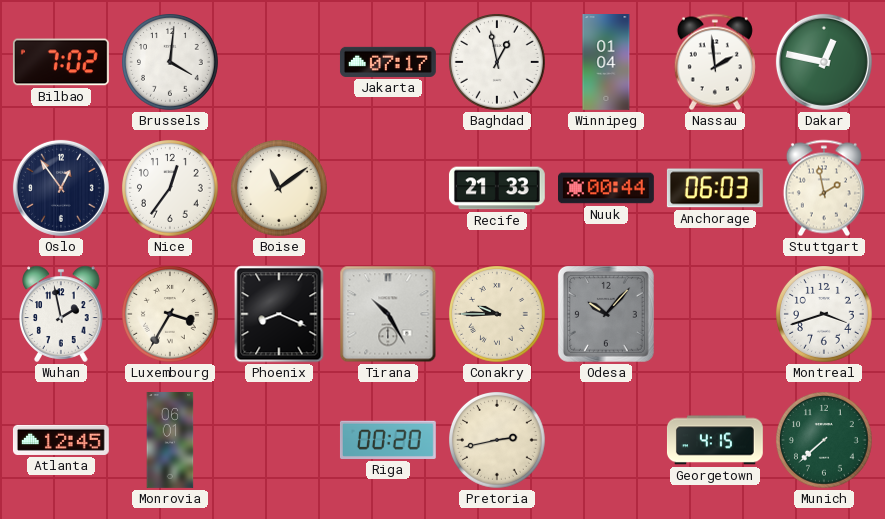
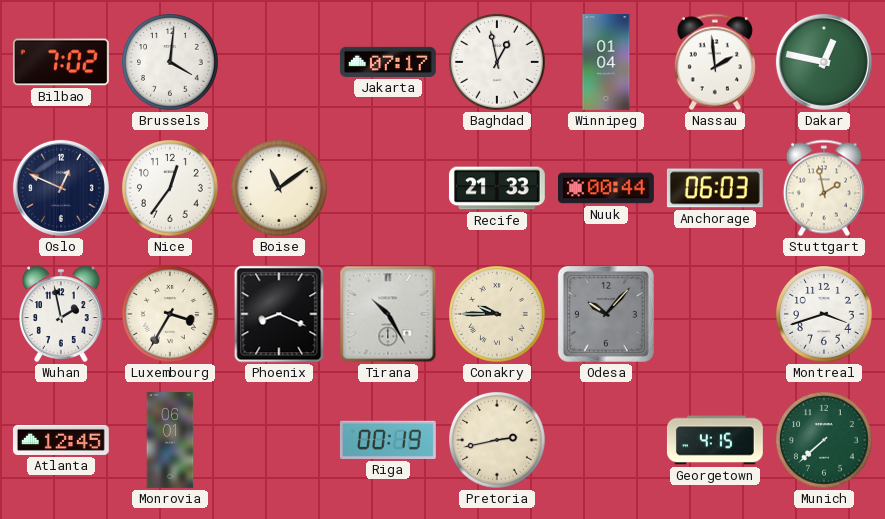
Oslo: 12:54 -> 12:49 (61, 188)
Riga: 00:20 -> 00:19 (388, 440)
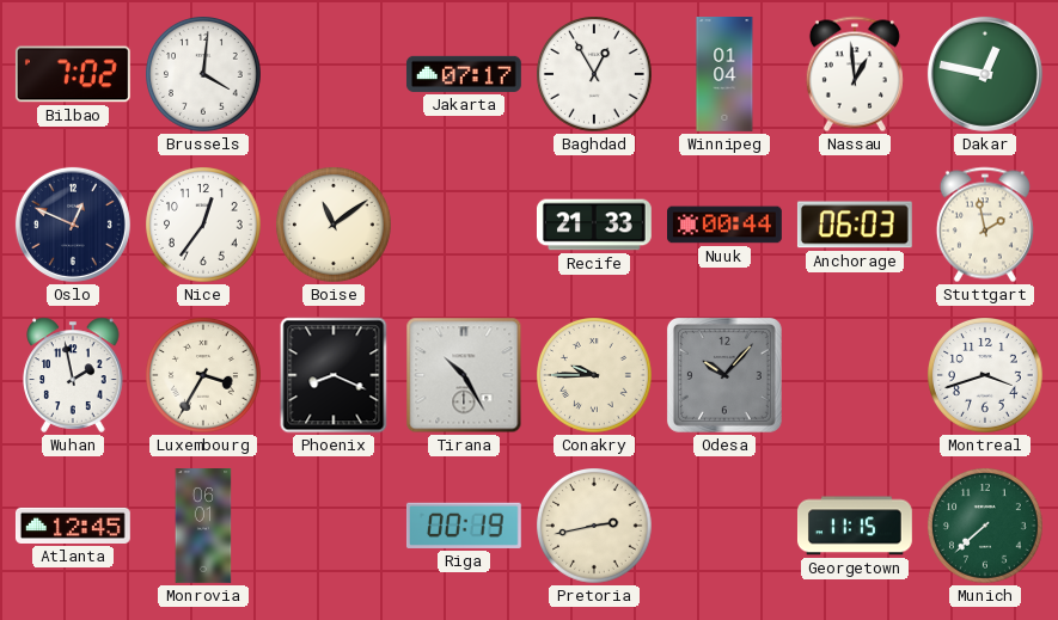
Baghdad: 12:58 -> 12:55 (595, 75)
Nassau: 1:59 -> 12:59 (855, 74)
Georgetown: 4:15 -> 11:15 (855, 526)
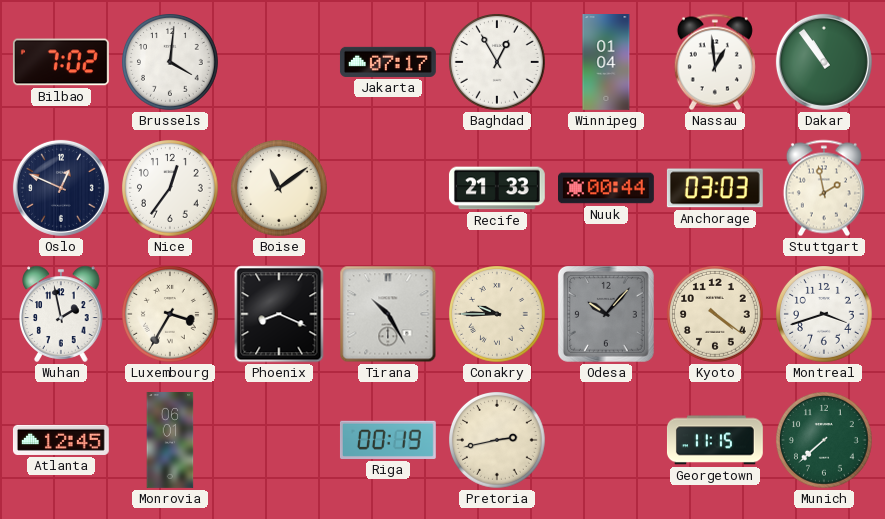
Dakar: 12:47 -> 10:54 (824, 62)
Anchorage: 06:03 -> 03:03 (715, 188)
Kyoto: none -> 4:21 (716, 315)
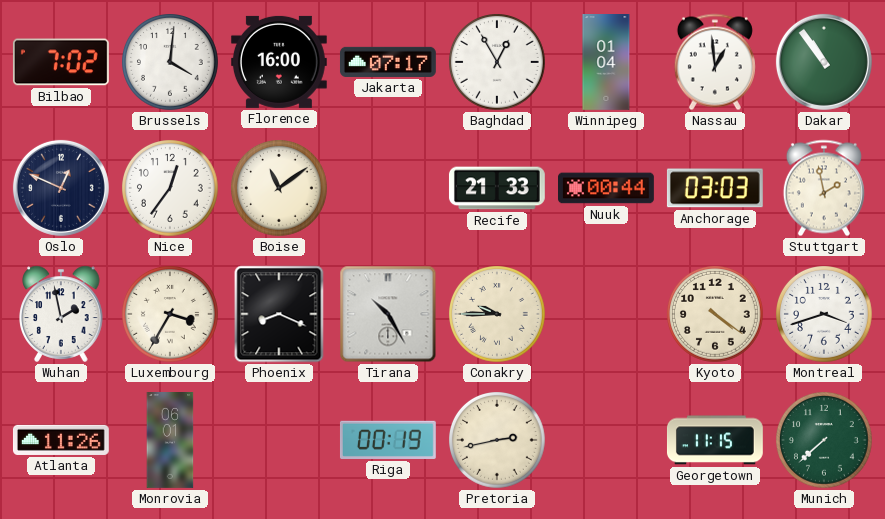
Florence: none -> 16:00 (279, 62)
Odesa: 10:07 -> none (606, 314)
Atlanta: 12:45 -> 11:26 (61, 440)
